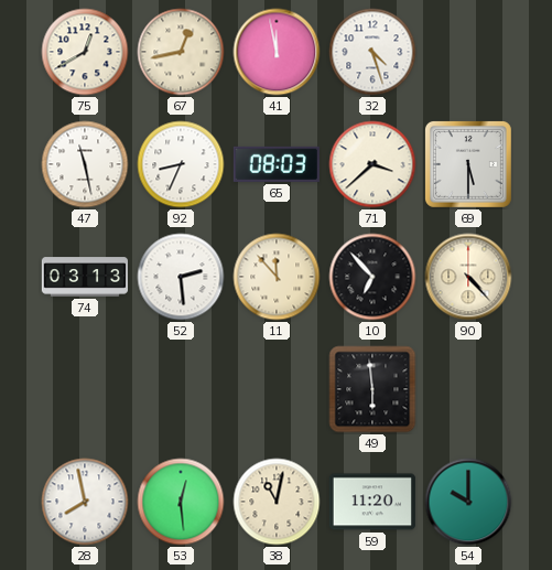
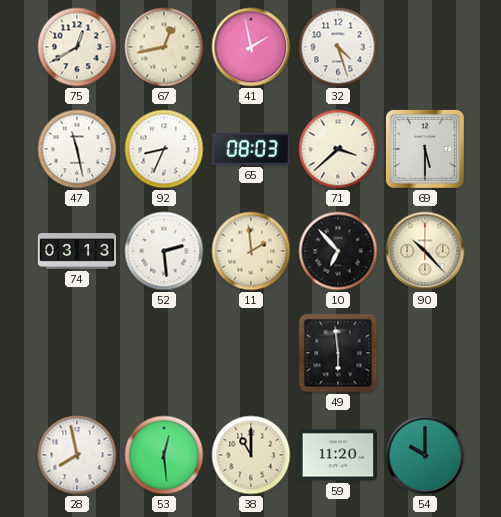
41: 11:58 -> 1:58 (251, 47)
11: 11:53 -> 1:59 (251, 251)
90: 4:23 -> 10:23 (425, 251)
38: 11:02 -> 11:00 (251, 455)
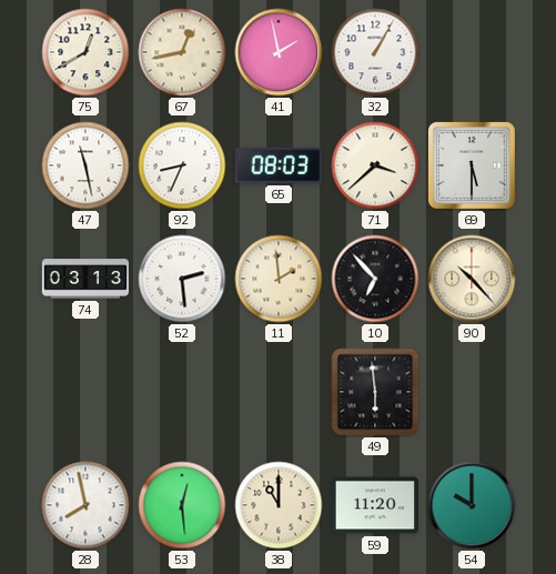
32: 4:27 -> 1:05 (375, 52)
